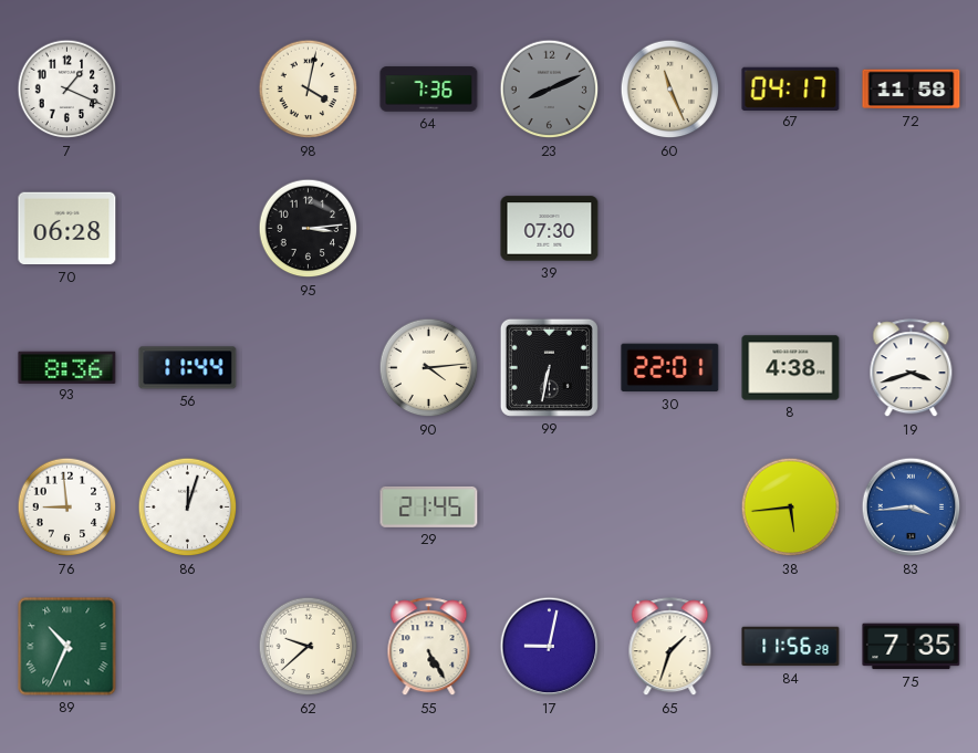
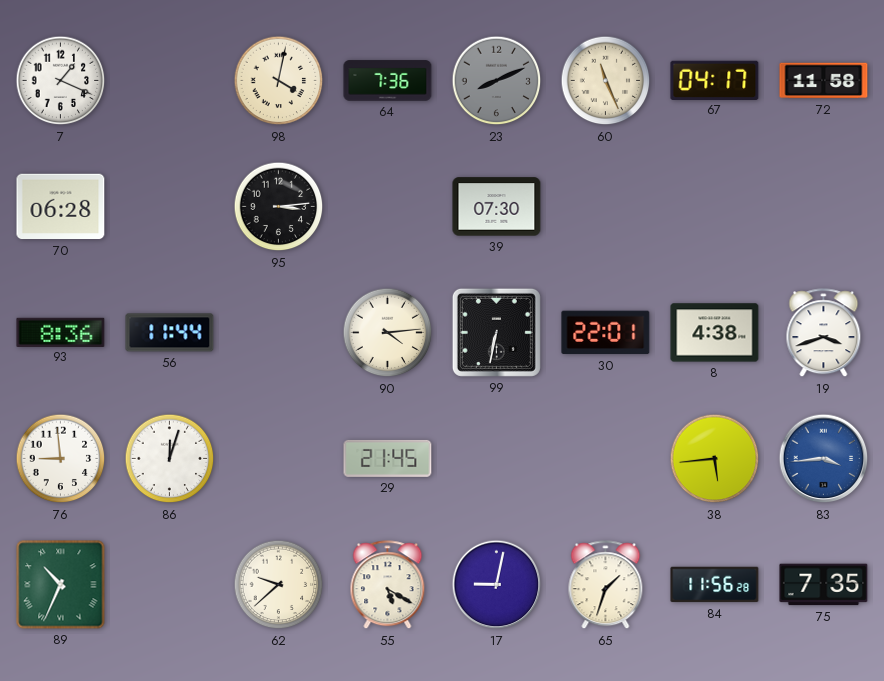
55: 5:25 -> 5:20 (388, 585)
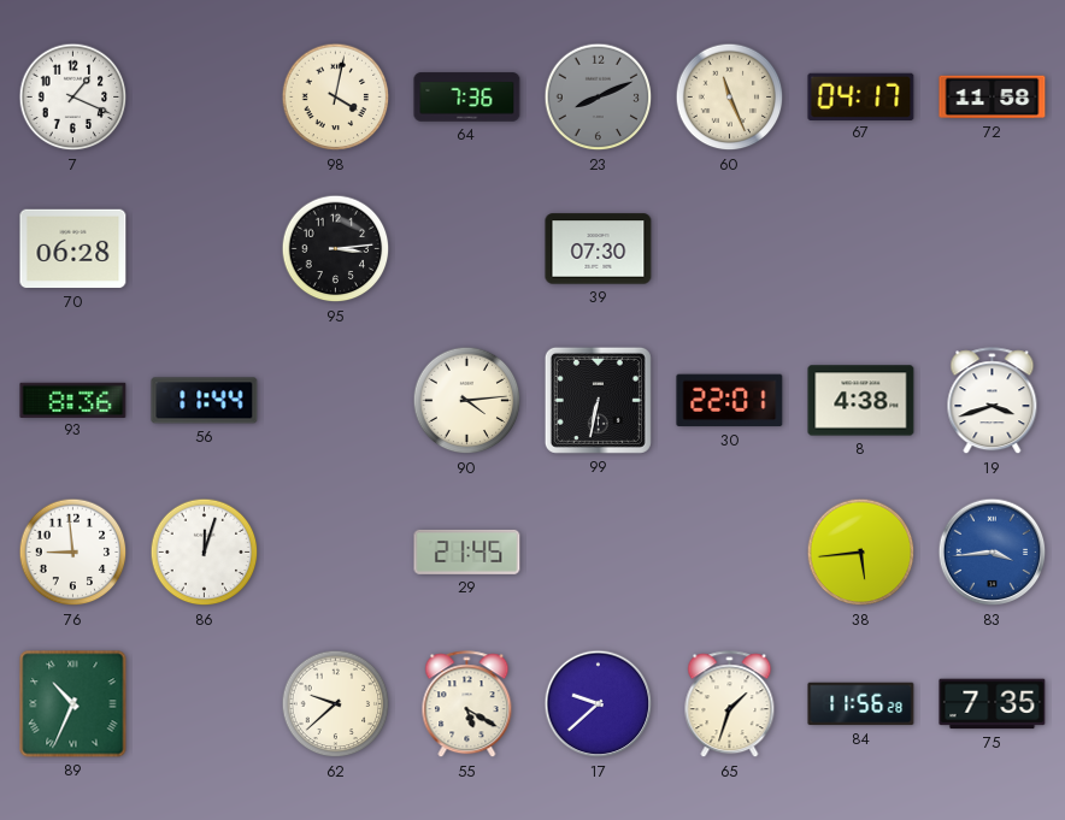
17: 9:02 -> 9:38 (599, 704)
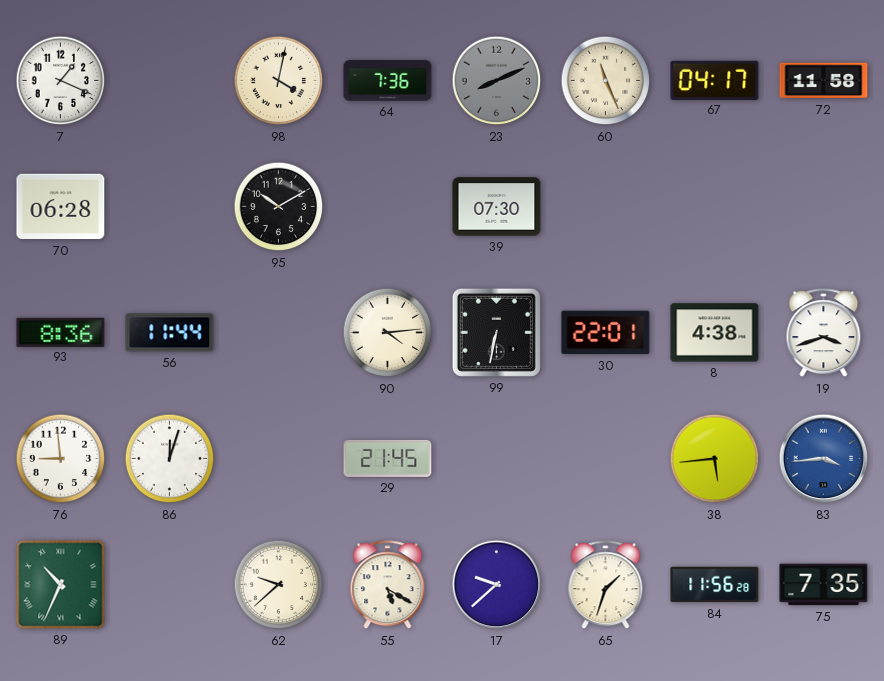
95: 3:14 -> 10:10 (279, 207)
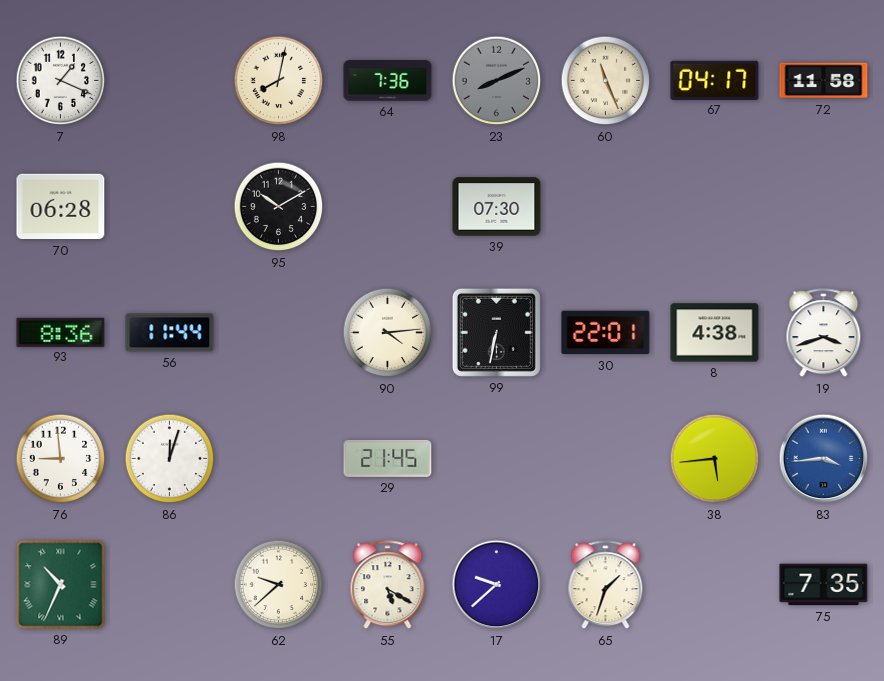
98: 4:02 -> 8:02 (279, 81)
84: 11:56 -> none (715, 585)
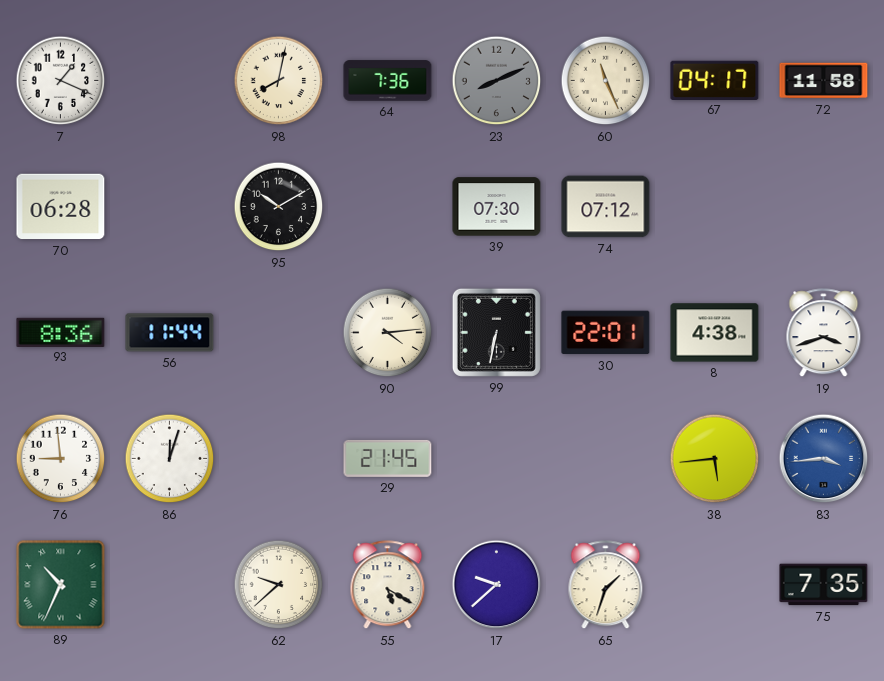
74: none -> 07:12 (606, 207)
